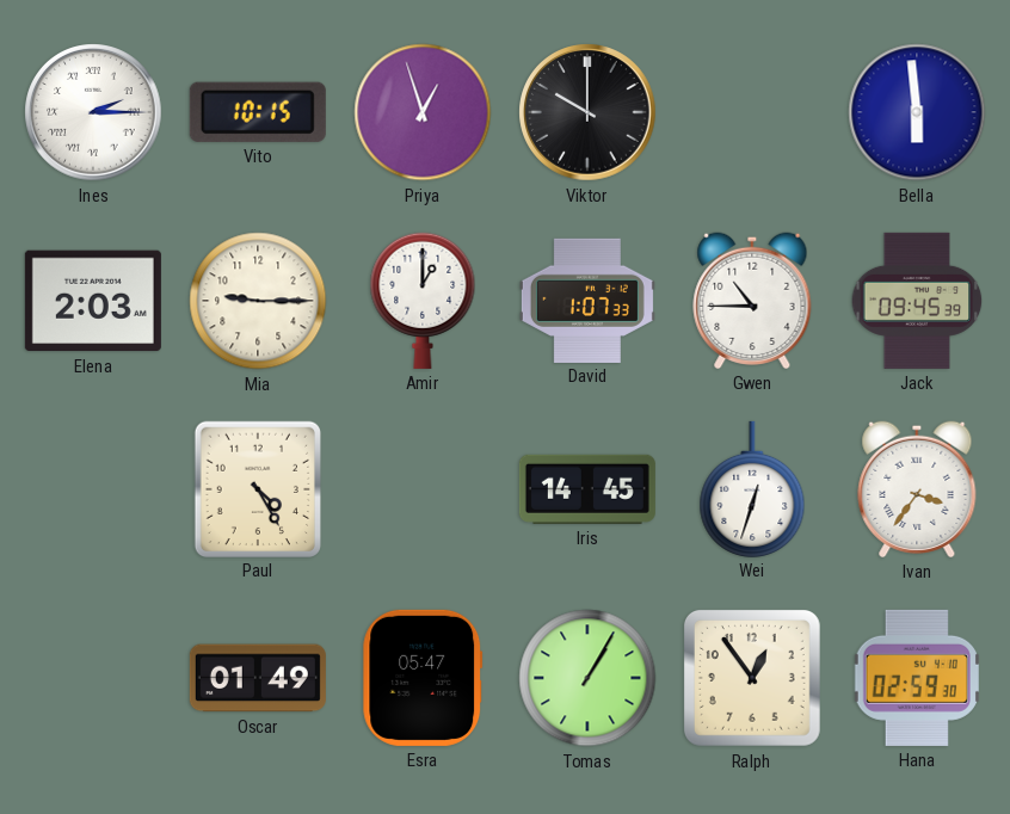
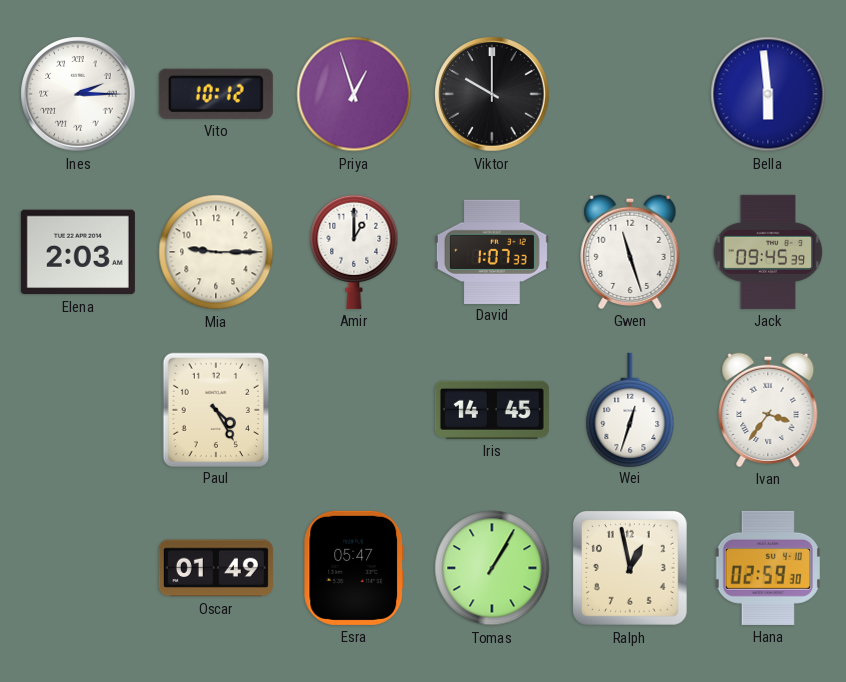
Vito: 10:15 -> 10:12 (216, 94)
Gwen: 10:45 -> 11:27 (630, 252)
Ralph: 12:54 -> 12:58 (630, 568)
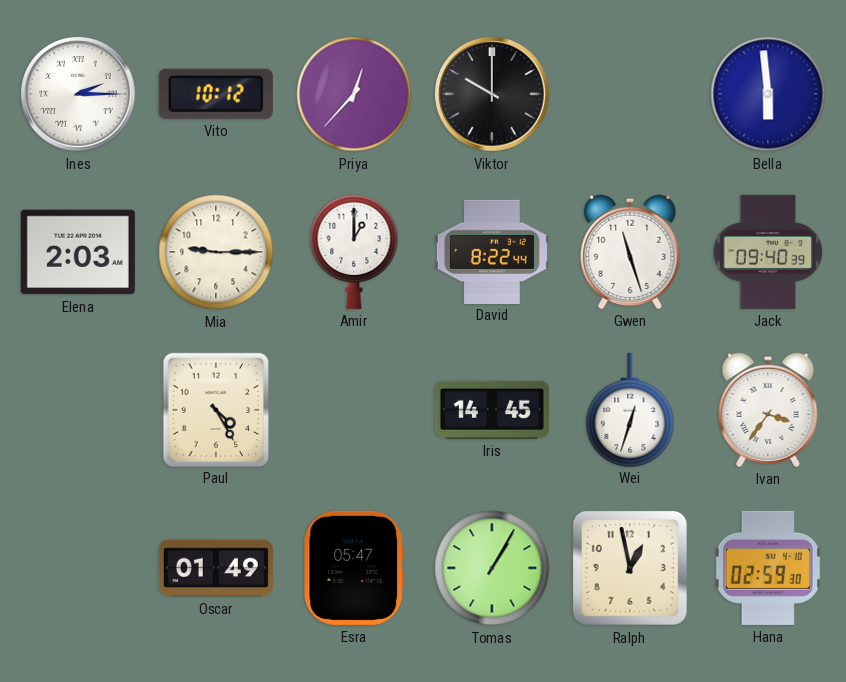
Priya: 12:57 -> 12:37 (354, 94)
David: 1:07 -> 8:22 (492, 251)
Jack: 09:45 -> 09:40 (768, 252)
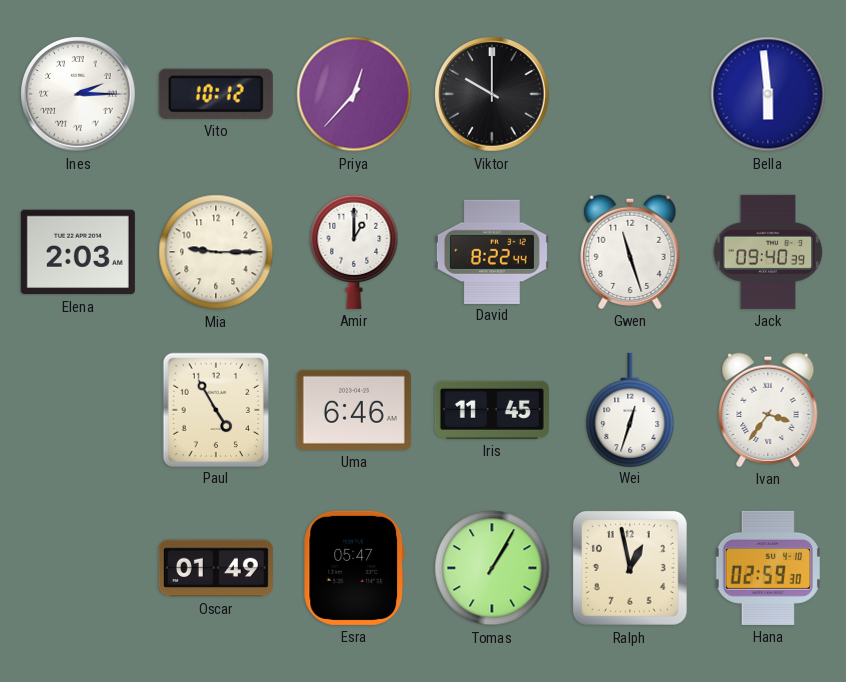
Paul: 4:25 -> 4:55 (215, 409)
Uma: none -> 6:46 (354, 410)
Iris: 14:45 -> 11:45 (492, 410)
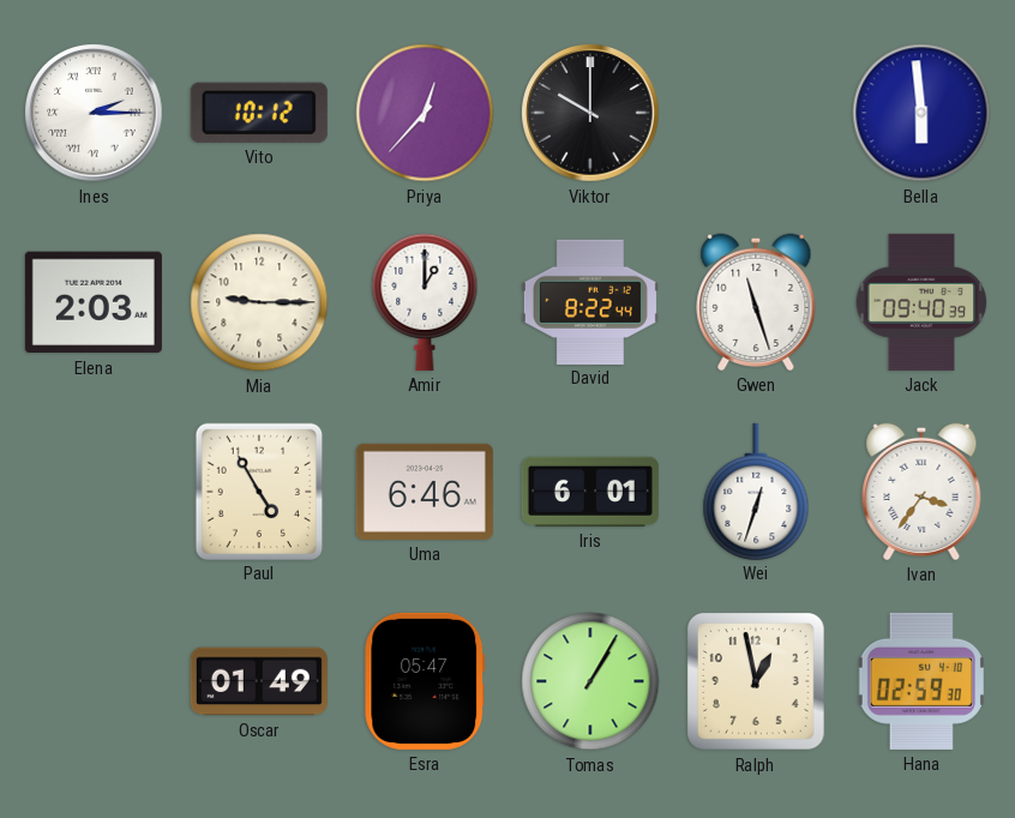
Iris: 11:45 -> 6:01 (590, 492)
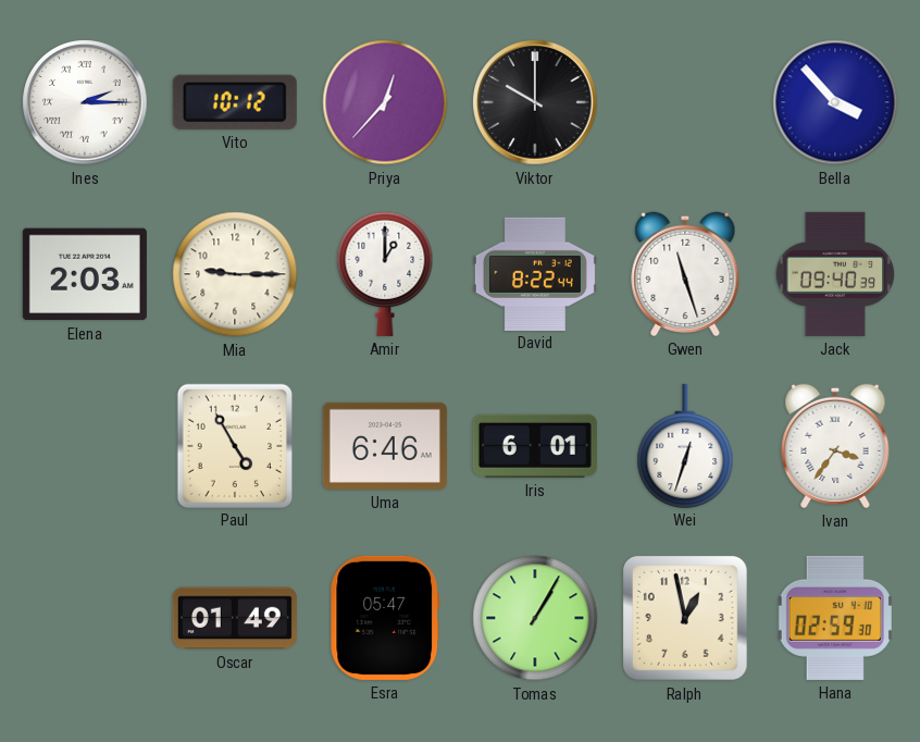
Bella: 5:59 -> 3:53 (835, 102)
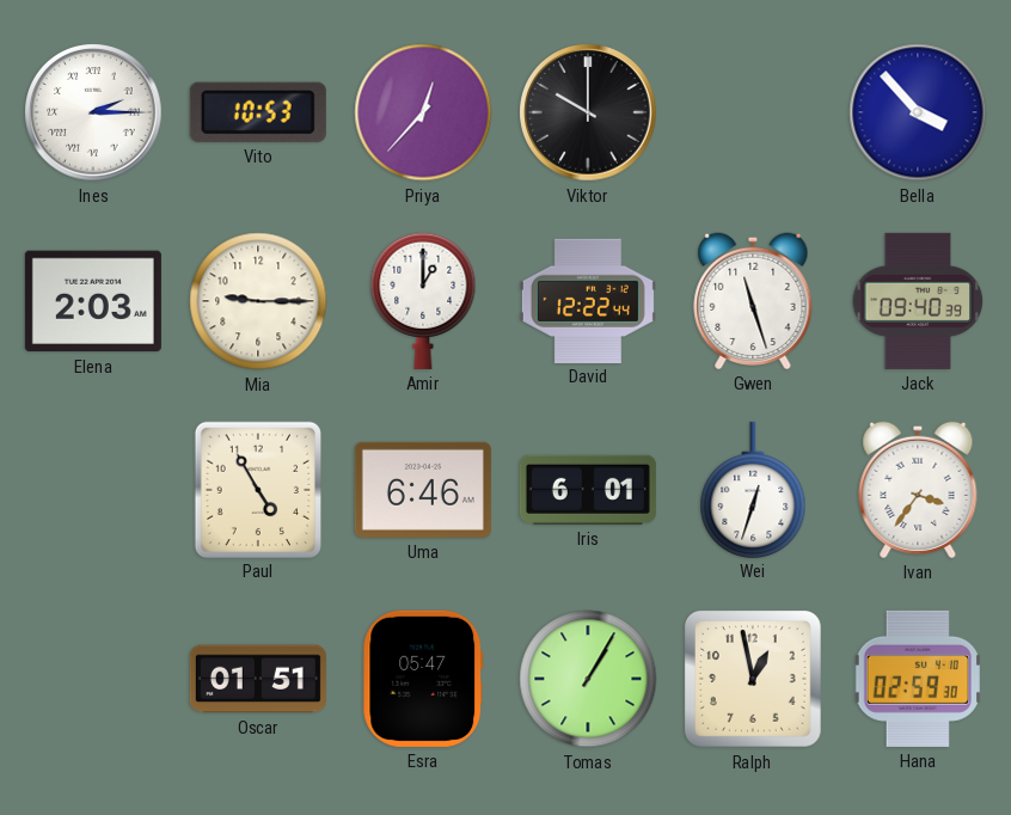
Vito: 10:12 -> 10:53 (258, 112)
David: 8:22 -> 12:22 (588, 300)
Oscar: 01:49 -> 01:51 (258, 679)
